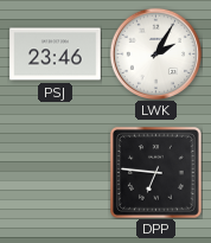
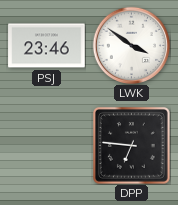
LWK: 2:05 -> 3:51 (131, 45)
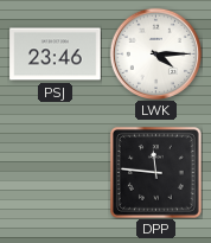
LWK: 3:51 -> 4:15 (155, 53)
DPP: 6:46 -> 11:46 (155, 172)
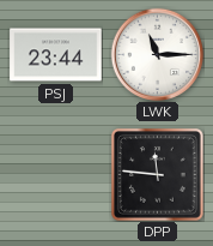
PSJ: 23:46 -> 23:44 (56, 55)
LWK: 4:15 -> 11:15 (157, 54)
